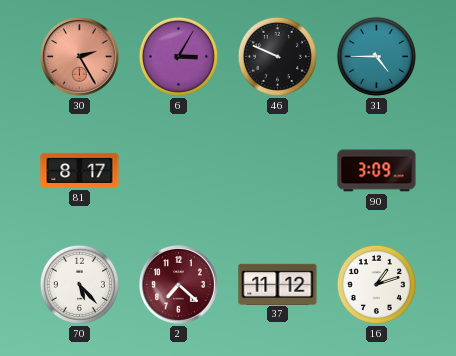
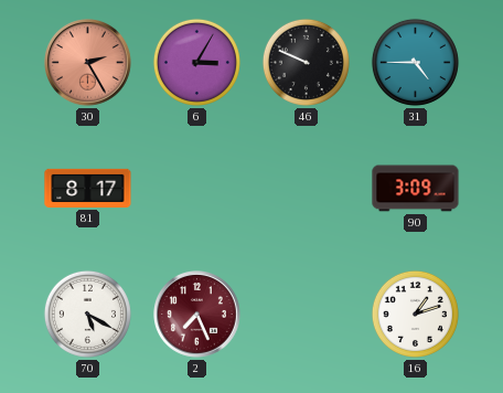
70: 5:23 -> 5:20 (87, 314)
2: 7:22 -> 7:26 (197, 315)
37: 11:12 -> none (278, 284)
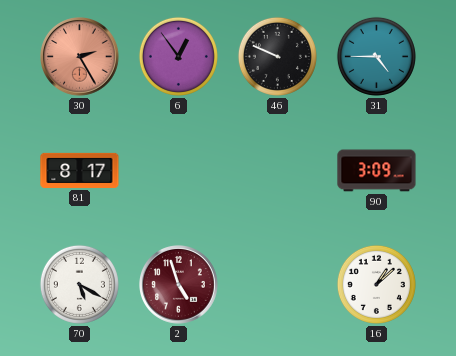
6: 3:05 -> 12:54 (178, 56)
2: 7:26 -> 4:57 (179, 285)
16: 1:12 -> 1:08 (376, 284)
